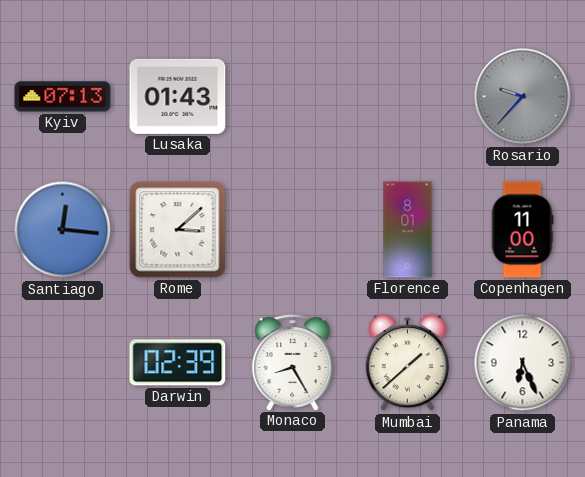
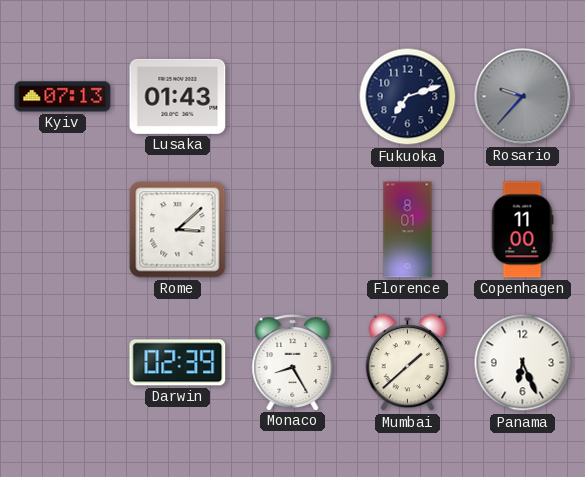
Fukuoka: none -> 7:12 (408, 97)
Santiago: 12:16 -> none (63, 230)
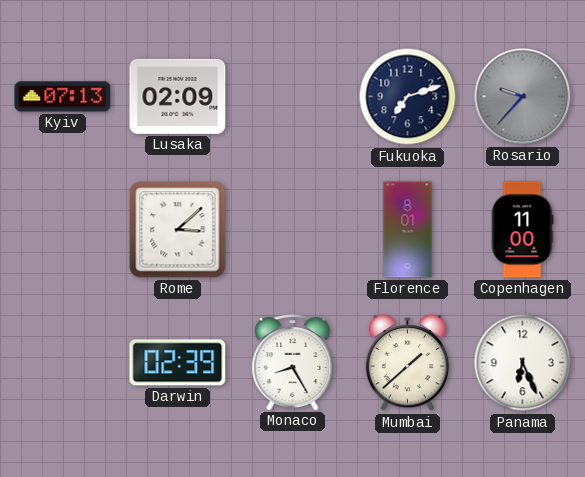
Lusaka: 01:43 -> 02:09 (178, 96)
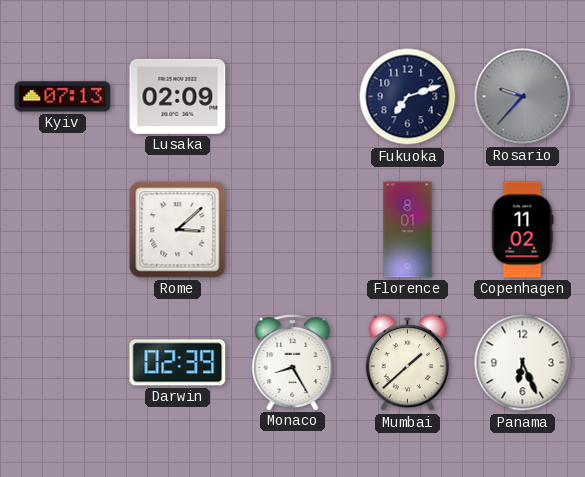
Copenhagen: 11:00 -> 11:02 (522, 230)
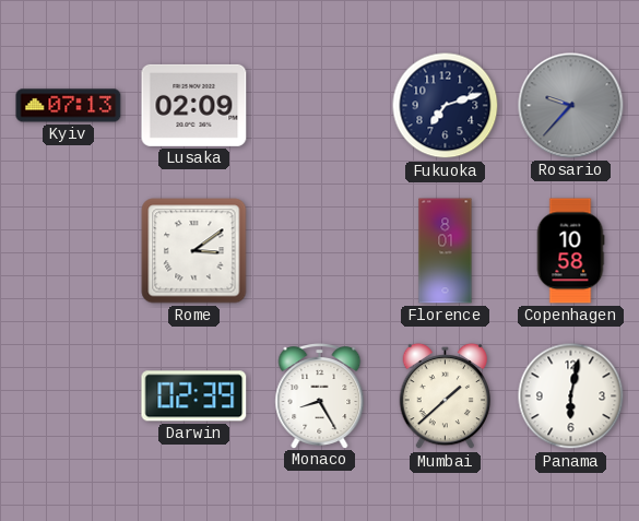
Rome: 3:08 -> 3:09 (194, 251)
Copenhagen: 11:02 -> 10:58 (570, 251)
Panama: 6:26 -> 6:02 (571, 396)
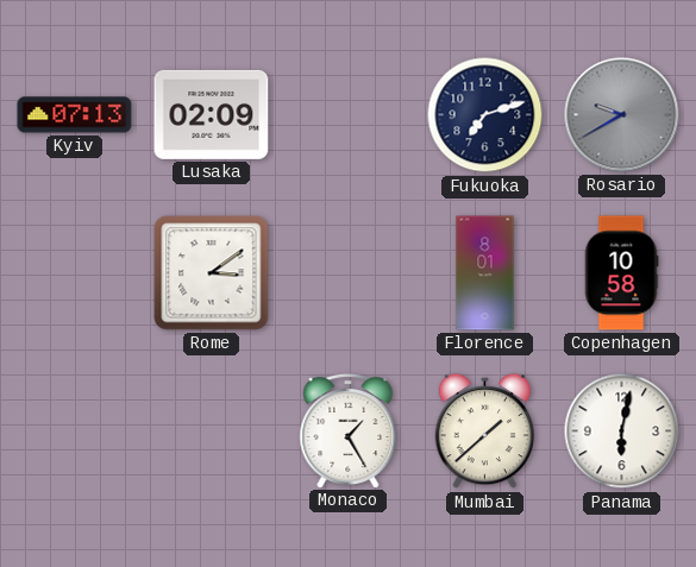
Rosario: 9:37 -> 9:40 (622, 115)
Darwin: 02:39 -> none (194, 396)
Monaco: 8:25 -> 1:25 (349, 431)
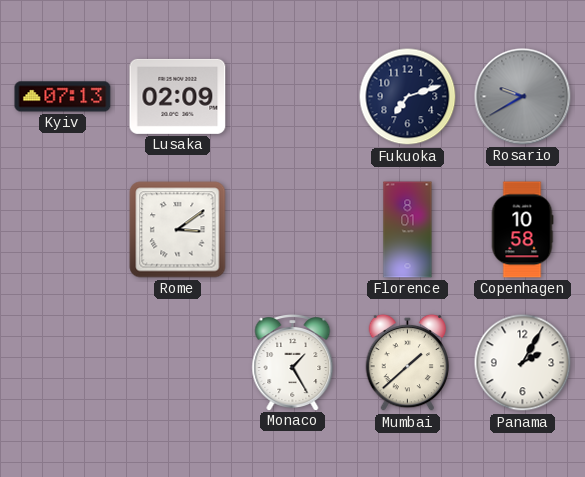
Panama: 6:02 -> 2:05 (523, 363)
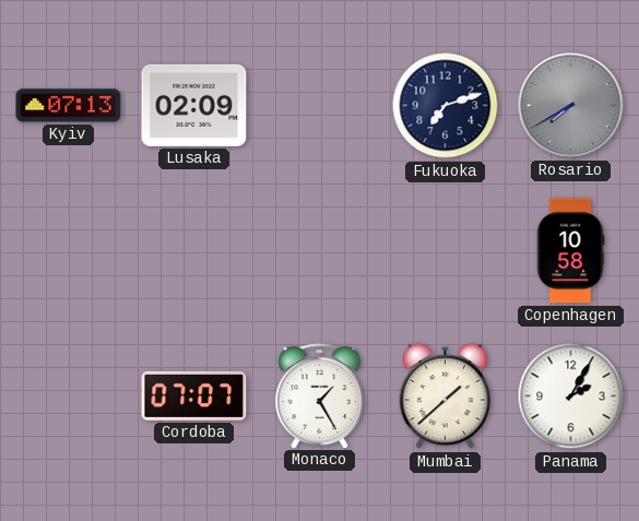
Rosario: 9:40 -> 7:40 (571, 106)
Rome: 3:09 -> none (178, 230)
Florence: 8:01 -> none (408, 230)
Cordoba: none -> 07:07 (194, 395)
